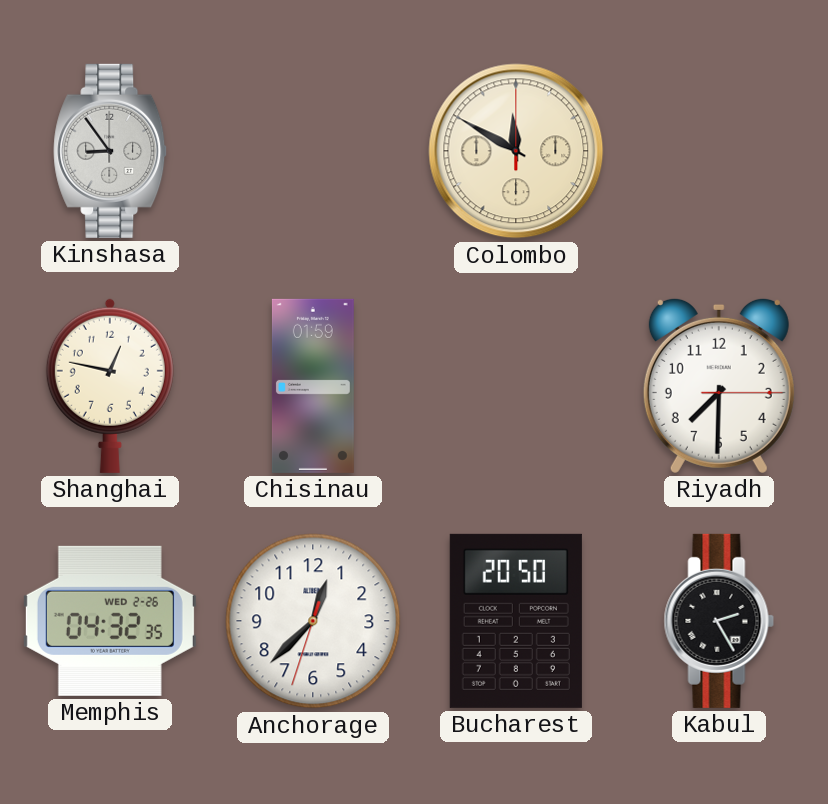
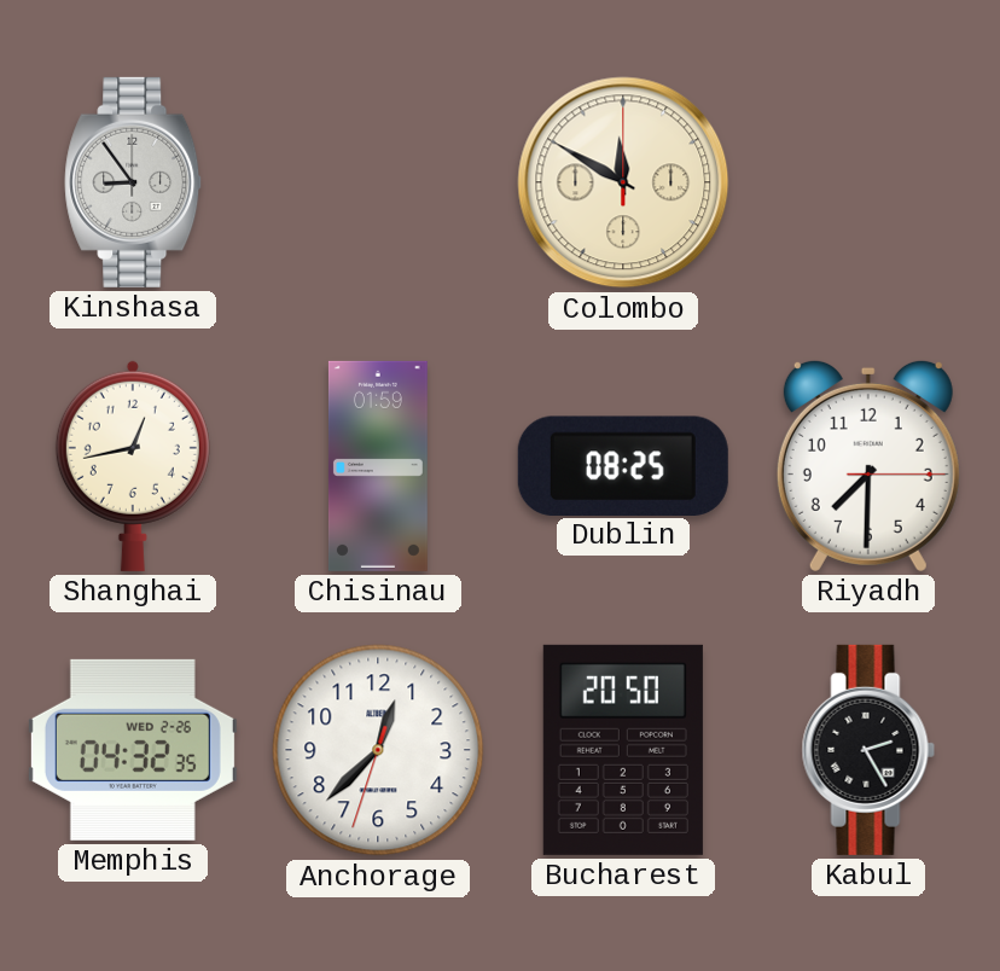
Shanghai: 12:47 -> 12:43 (133, 466)
Dublin: none -> 08:25 (623, 465)
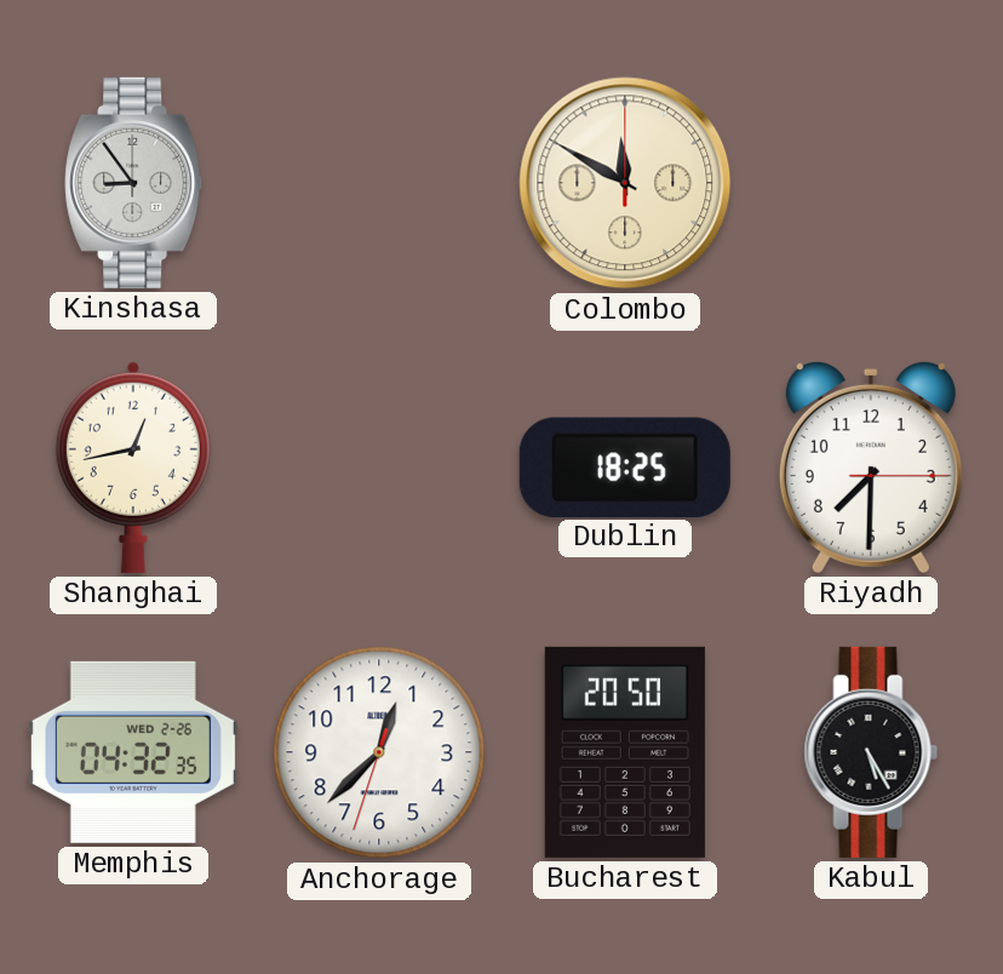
Chisinau: 01:59 -> none (378, 466)
Dublin: 08:25 -> 18:25 (625, 466)
Kabul: 2:25 -> 5:25 (871, 752)
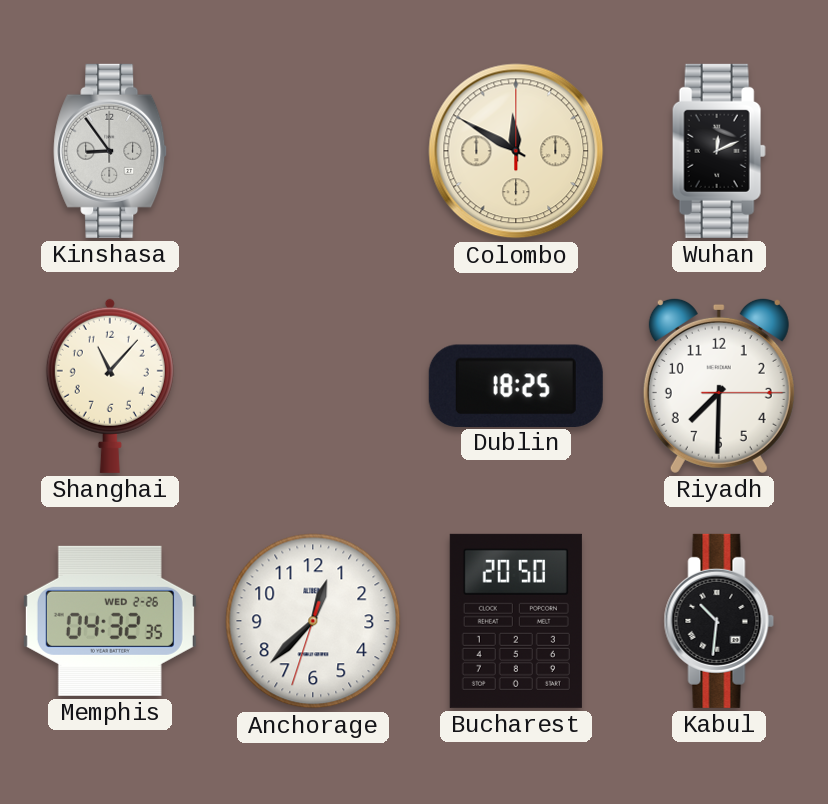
Wuhan: none -> 12:11 (719, 151)
Shanghai: 12:43 -> 11:07 (110, 386)
Kabul: 5:25 -> 10:31 (719, 621)
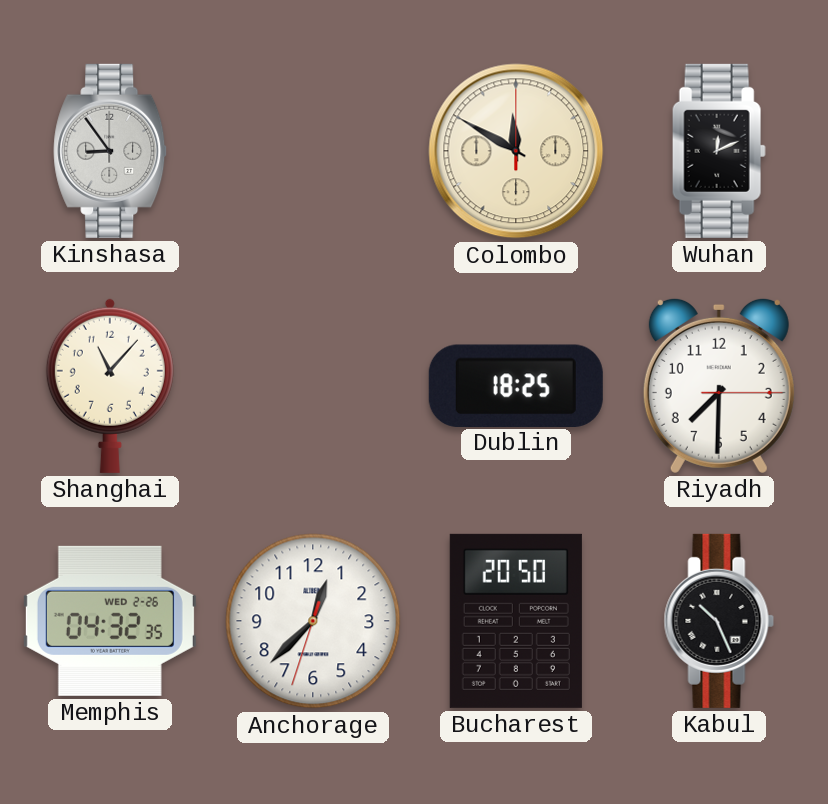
Kabul: 10:31 -> 10:26 (719, 621)
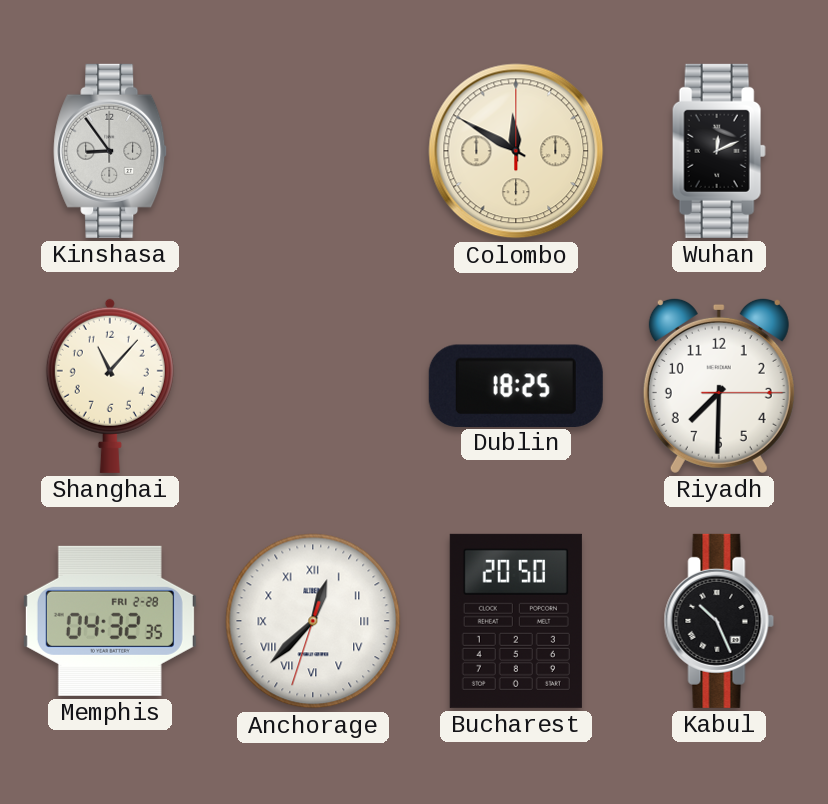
Memphis date: WED 2-26 -> FRI 2-28 (110, 621)
Anchorage numerals: Arabic -> Roman (313, 621)
